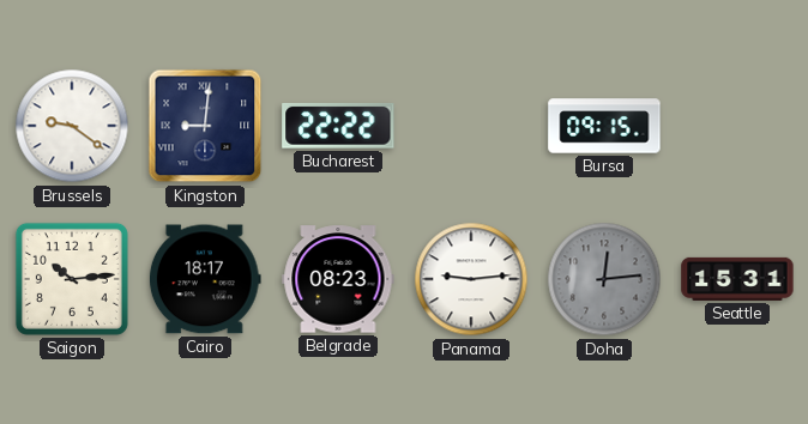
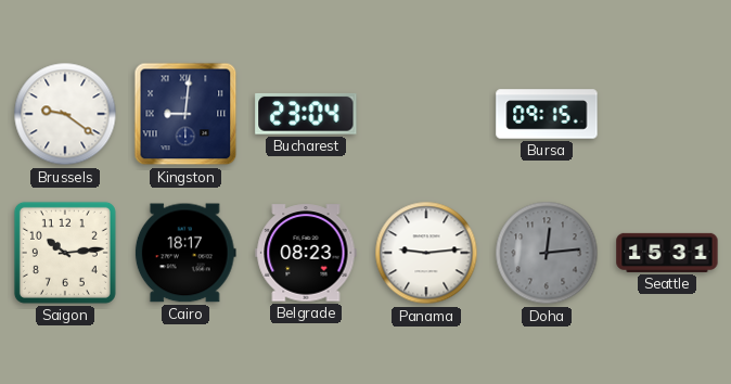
Bucharest: 22:22 -> 23:04 (306, 114)
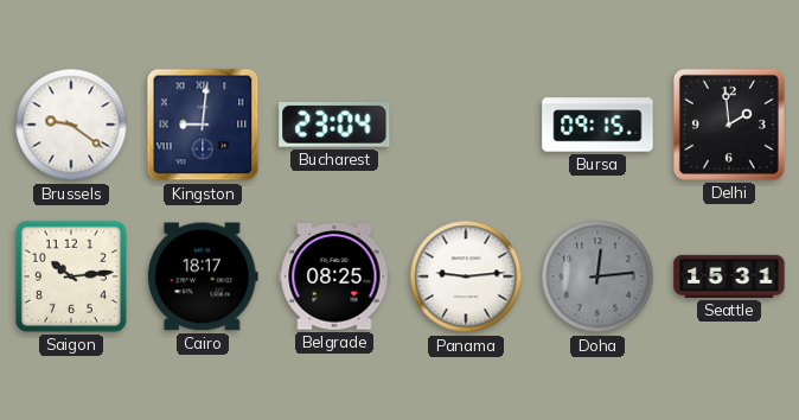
Delhi: none -> 1:59 (729, 125)
Belgrade: 08:23 -> 08:25 (334, 276)
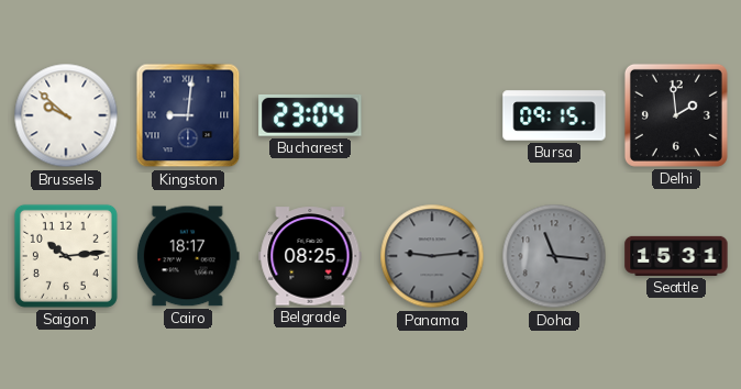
Brussels: 9:21 -> 9:52 (66, 115)
Panama dial: white -> grey (432, 256)
Doha: 12:14 -> 11:16 (554, 256)
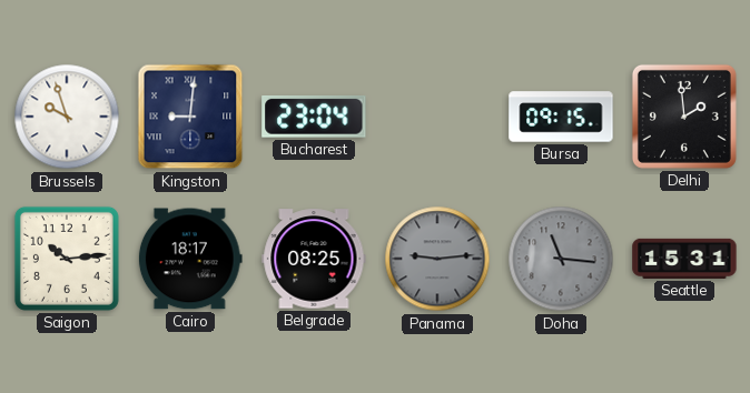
Brussels: 9:52 -> 9:57 (67, 117)
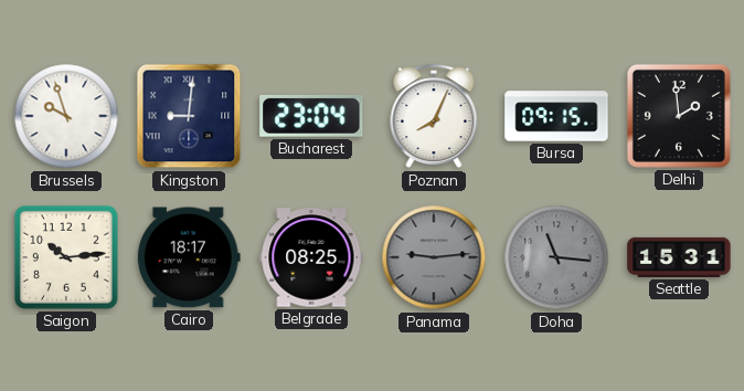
Poznan: none -> 8:04 (434, 117)
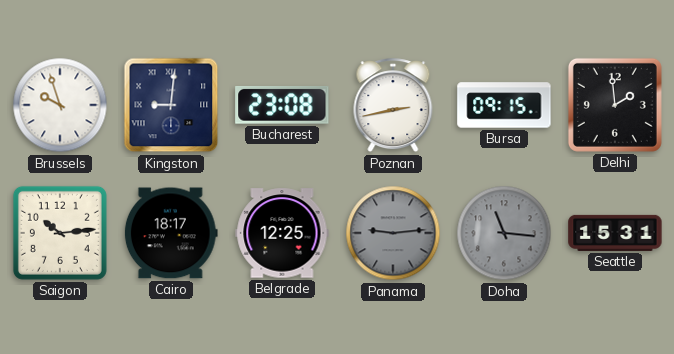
Bucharest: 23:04 -> 23:08 (282, 105)
Poznan: 8:04 -> 2:43 (393, 106)
Belgrade: 08:25 -> 12:25 (282, 233)
